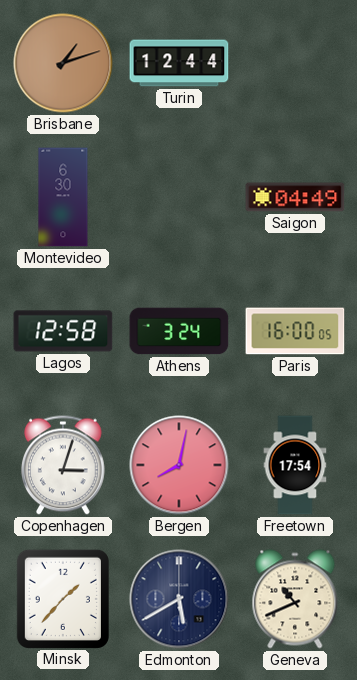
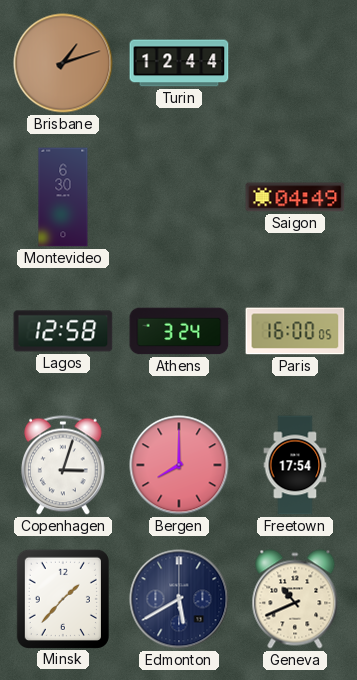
Bergen: 8:02 -> 8:00 (179, 465)
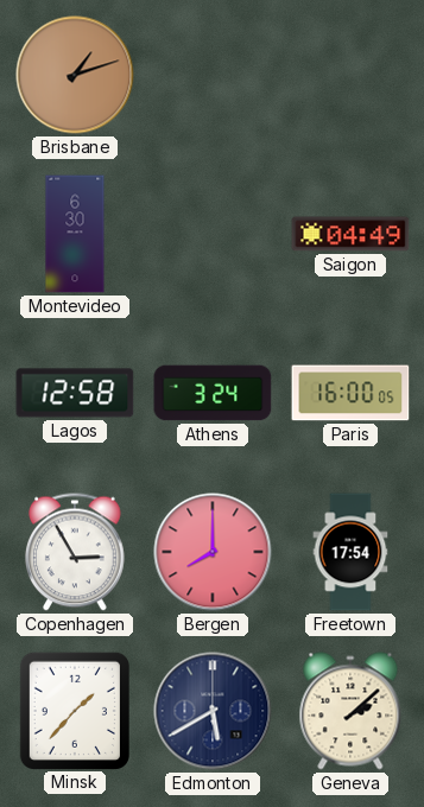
Turin: 12:44 -> none (179, 63)
Copenhagen: 3:03 -> 2:55 (76, 552)
Geneva: 10:41 -> 2:08 (350, 711)
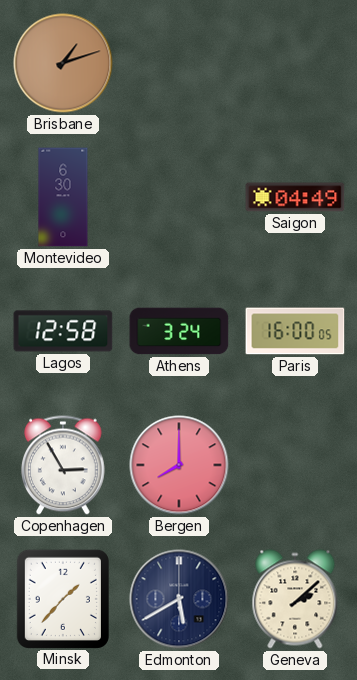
Freetown: 17:54 -> none (350, 552)
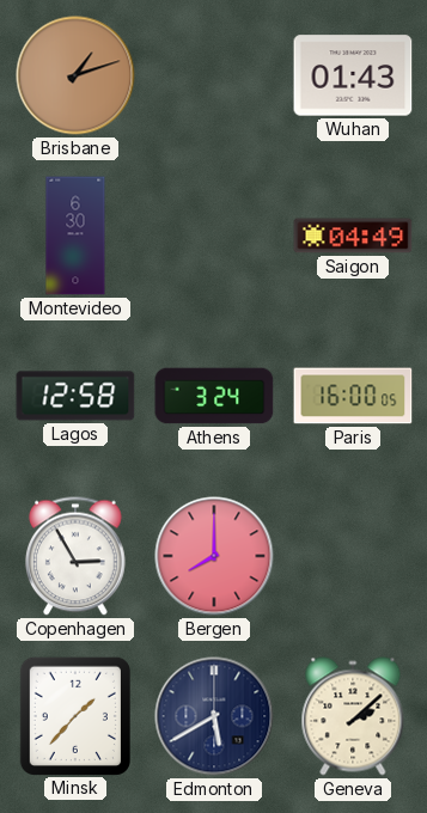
Wuhan: none -> 01:43 (353, 75)
